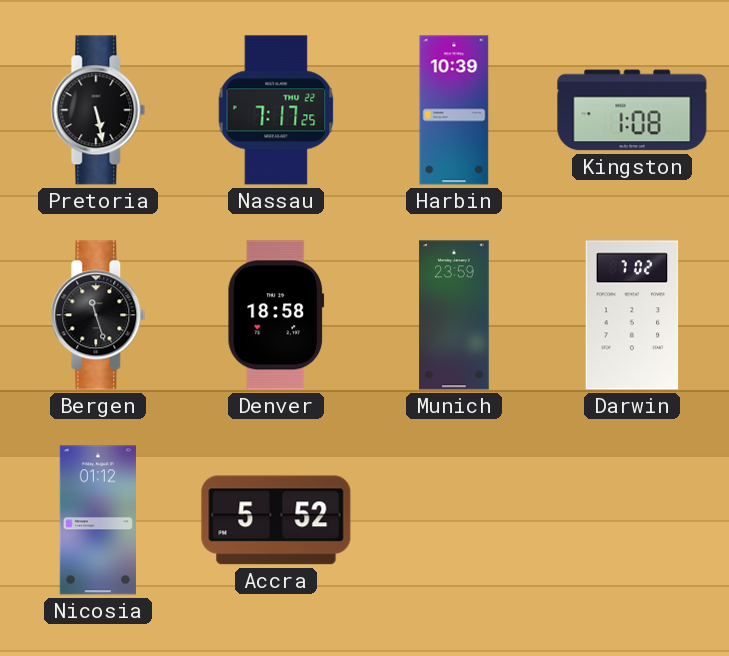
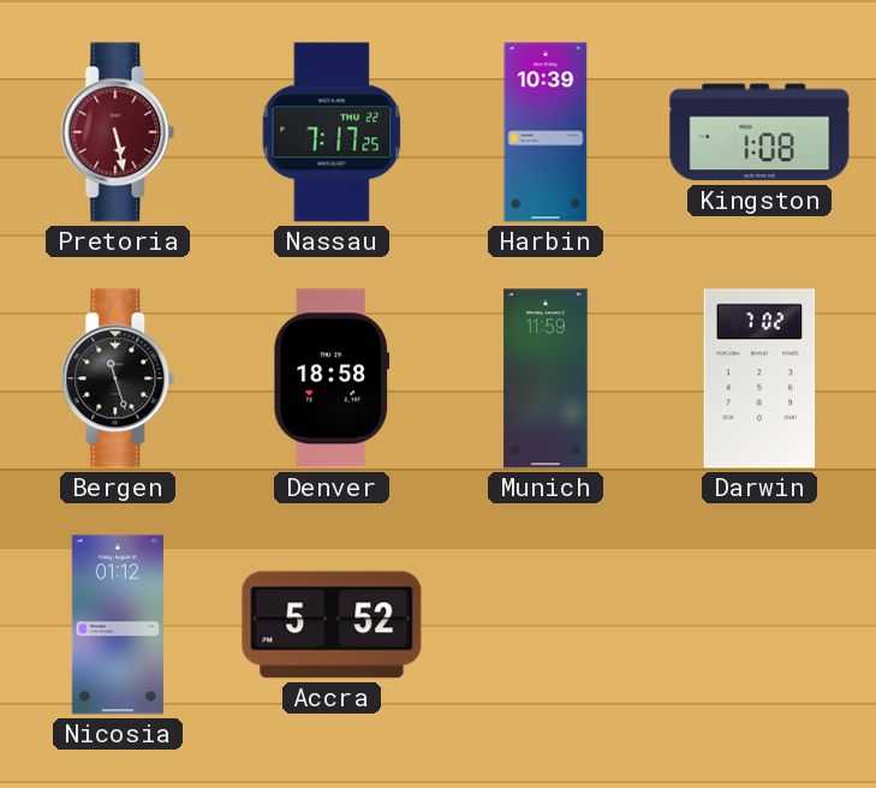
Pretoria dial: black -> burgundy (118, 132)
Munich: 23:59 -> 11:59 (546, 378)
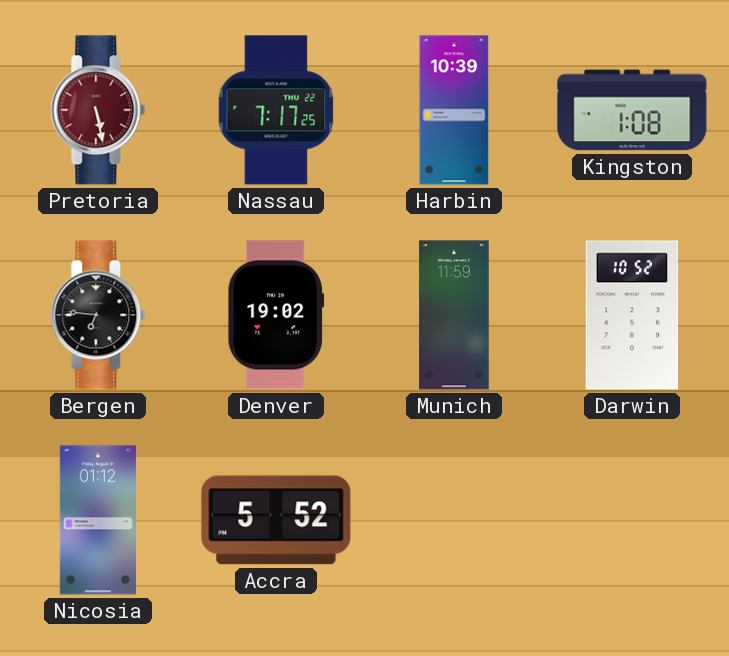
Bergen: 11:27 -> 6:46 (98, 315)
Denver: 18:58 -> 19:02 (276, 315)
Darwin: 7:02 -> 10:52 (632, 315)
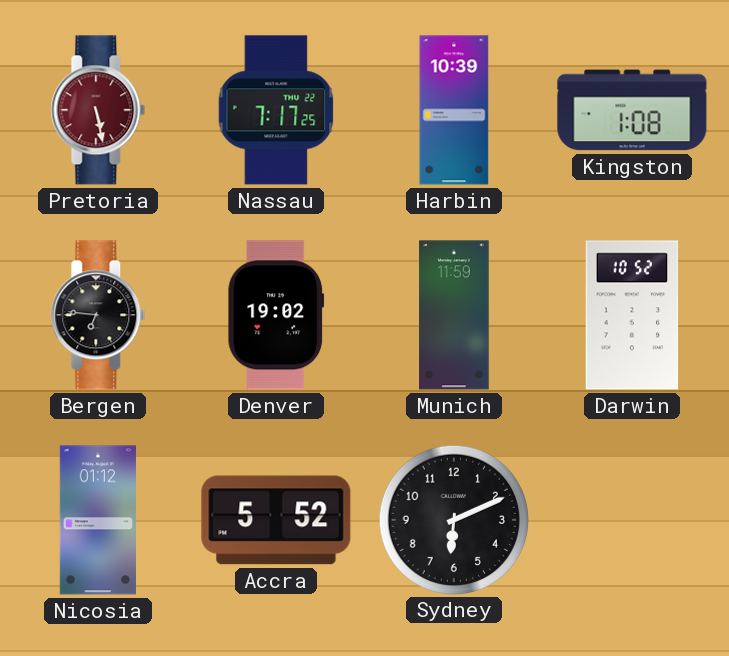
Sydney: none -> 6:11 (453, 519)
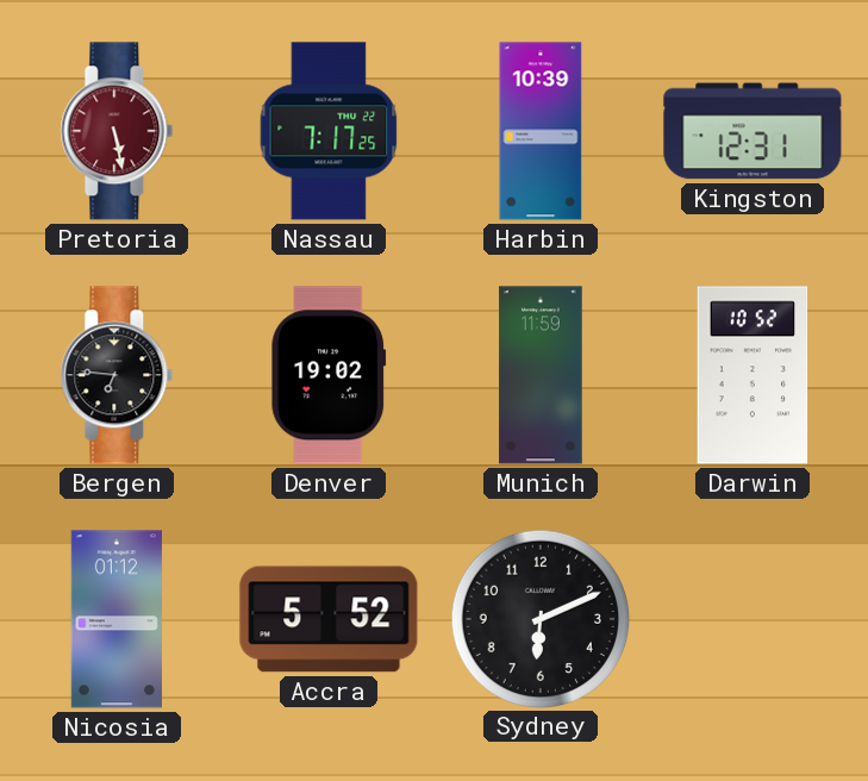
Kingston: 1:08 -> 12:31 (753, 131)
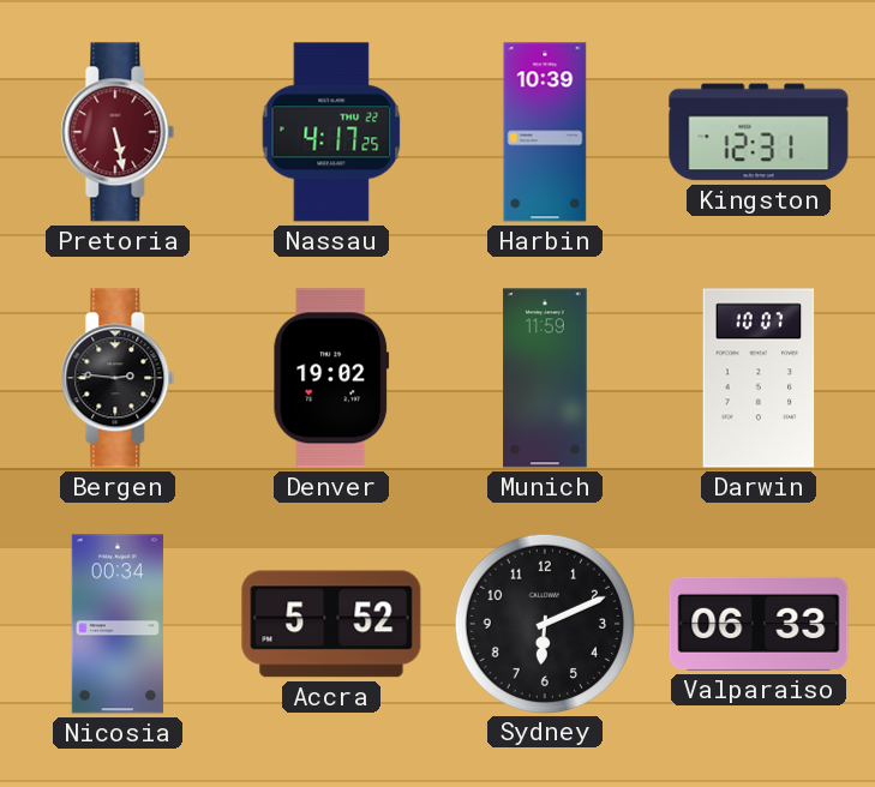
Nassau: 7:17 -> 4:17 (331, 132)
Bergen: 6:46 -> 2:46 (118, 378)
Darwin: 10:52 -> 10:07 (759, 378)
Nicosia: 01:12 -> 00:34 (118, 624)
Valparaiso: none -> 06:33 (759, 624)
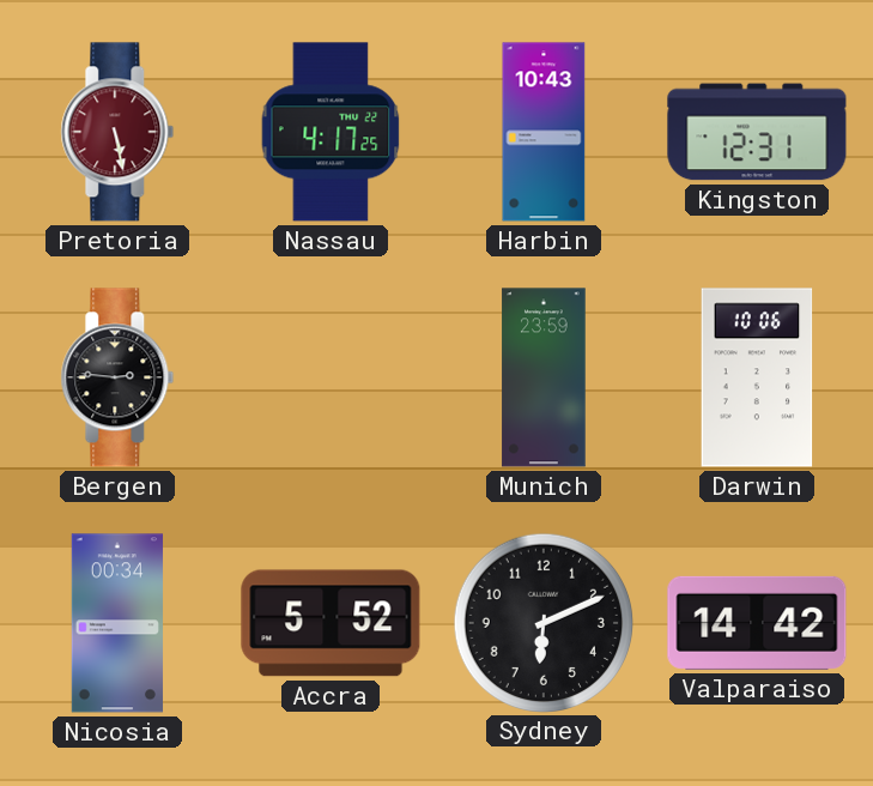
Harbin: 10:39 -> 10:43 (544, 132)
Denver: 19:02 -> none (331, 378)
Munich: 11:59 -> 23:59 (544, 377)
Darwin: 10:07 -> 10:06 (757, 377)
Valparaiso: 06:33 -> 14:42 (757, 623)
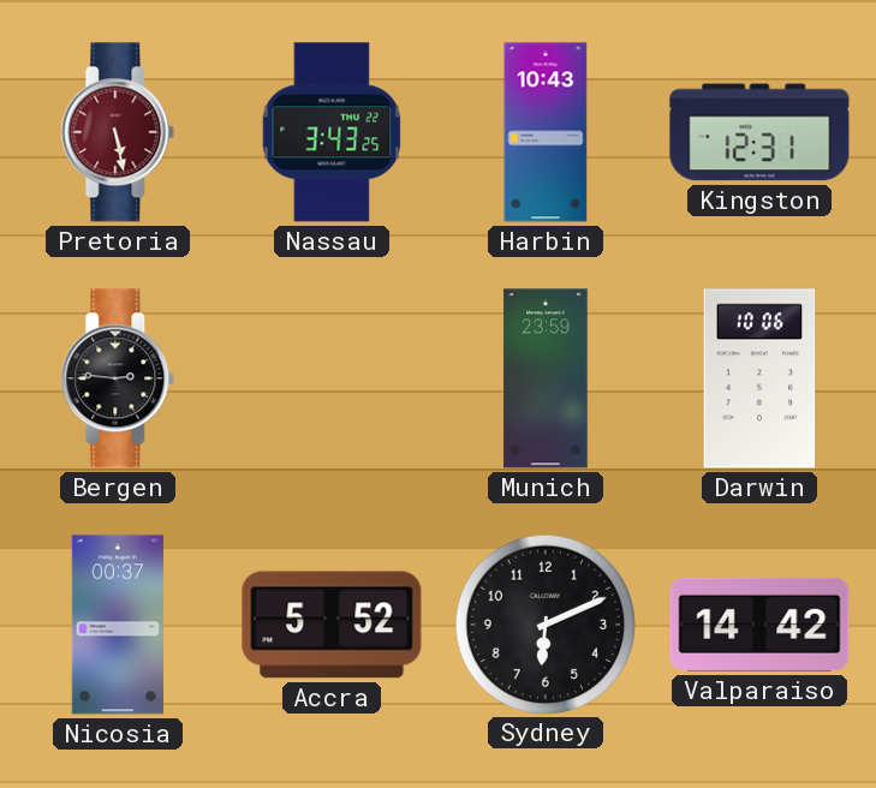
Nassau: 4:17 -> 3:43 (332, 132)
Nicosia: 00:34 -> 00:37 (118, 625)
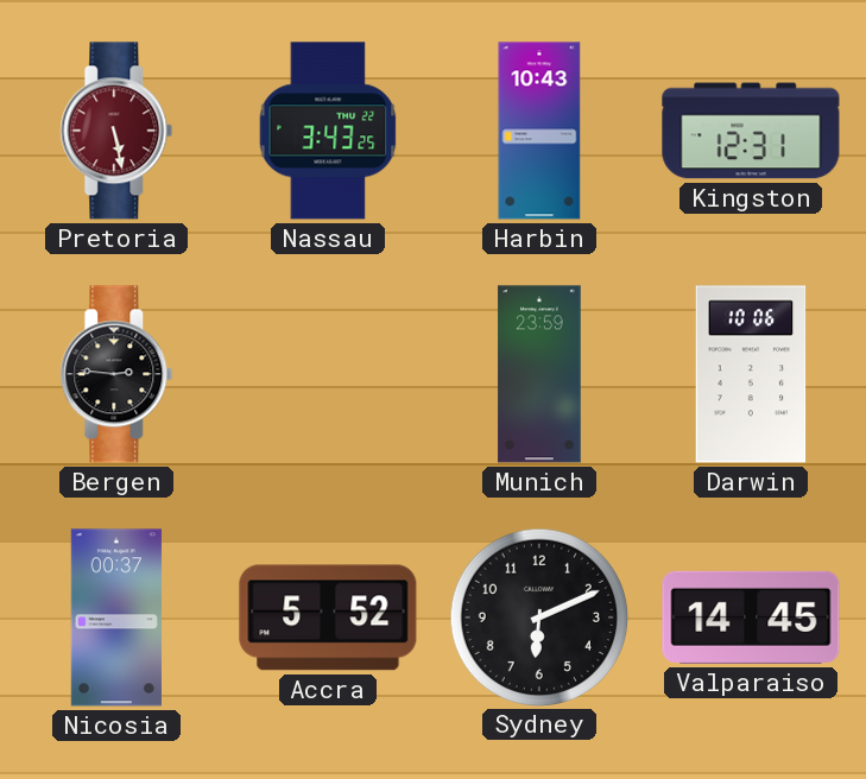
Valparaiso: 14:42 -> 14:45 (751, 617)
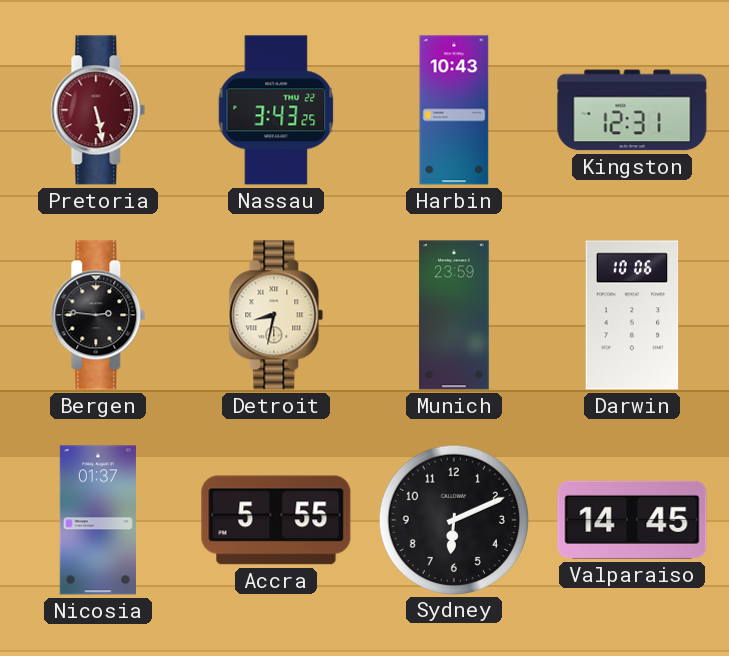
Detroit: none -> 8:32 (276, 315)
Nicosia: 00:37 -> 01:37 (98, 520)
Accra: 5:52 -> 5:55 (276, 520)
